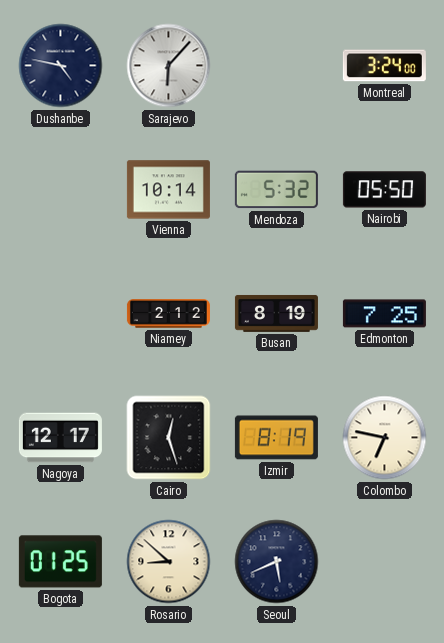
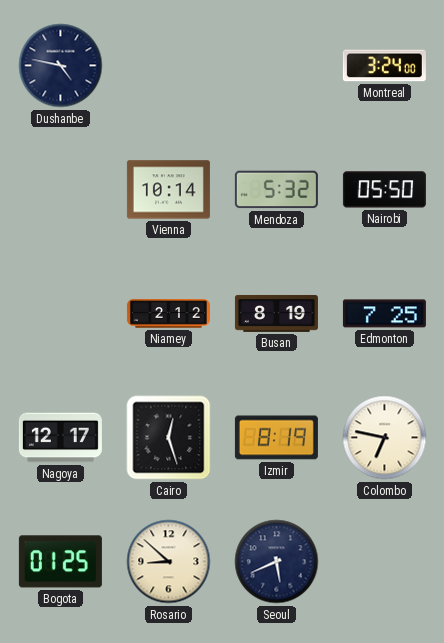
Sarajevo: 6:07 -> none (169, 66)
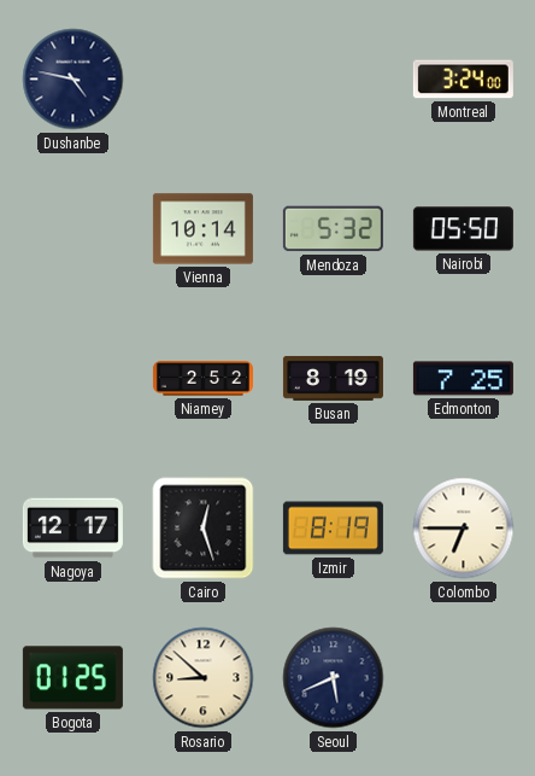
Niamey: 2:12 -> 2:52 (202, 379)
Colombo: 6:47 -> 6:45 (464, 529)
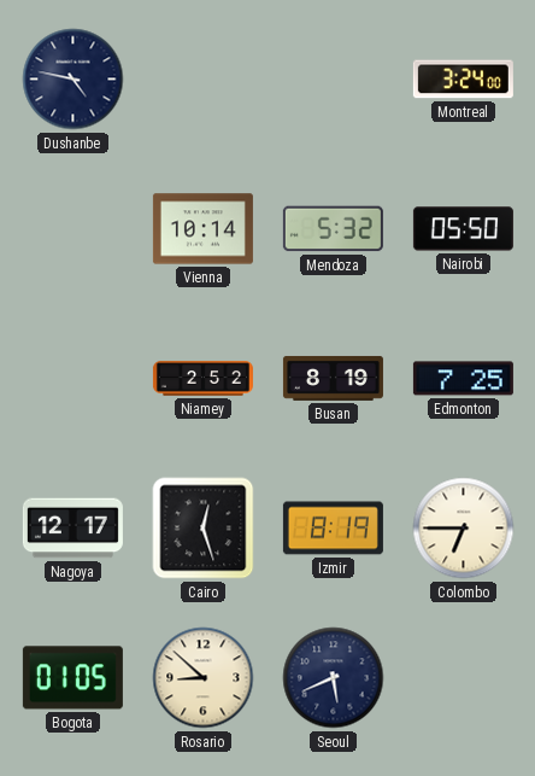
Bogota: 01:25 -> 01:05 (72, 678)
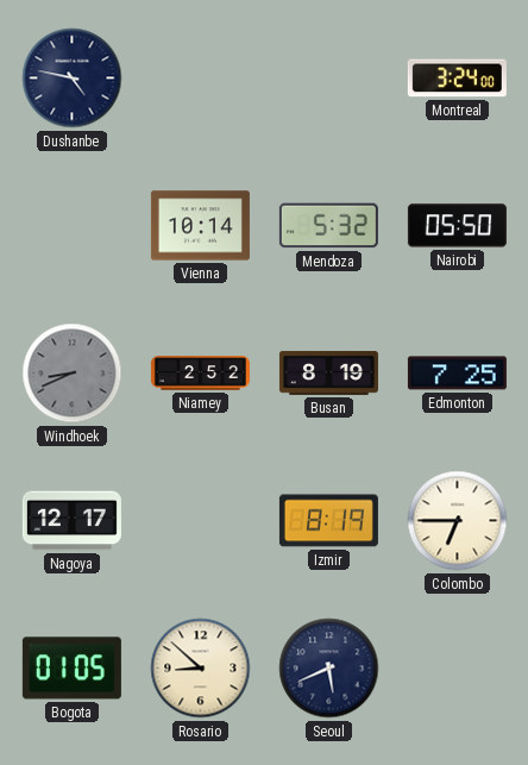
Windhoek: none -> 8:41 (73, 374)
Cairo: 12:27 -> none (204, 529)
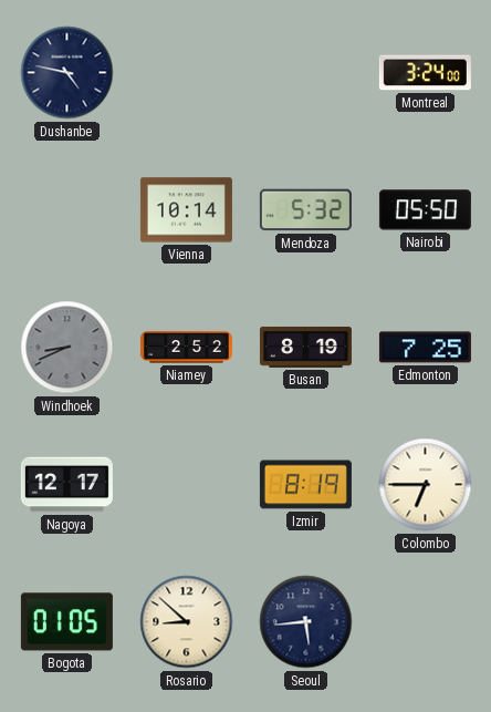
Seoul: 5:41 -> 5:44 (306, 622)
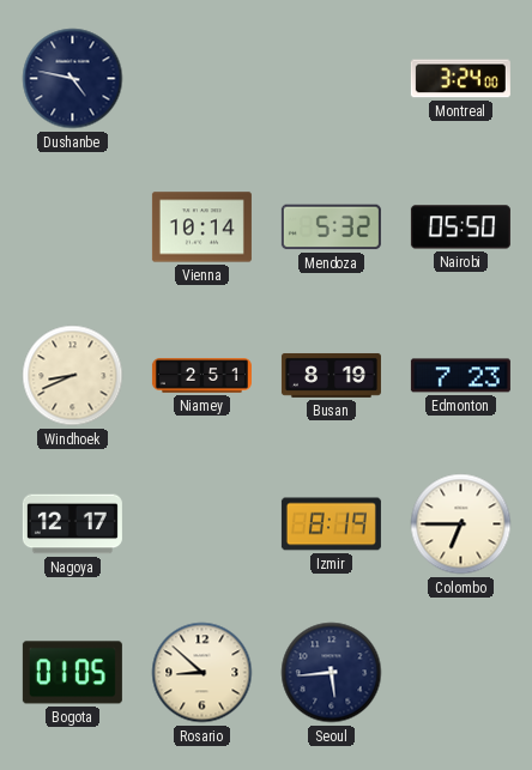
Windhoek dial: grey -> cream (73, 376)
Niamey: 2:52 -> 2:51 (201, 376)
Edmonton: 7:25 -> 7:23 (460, 376)
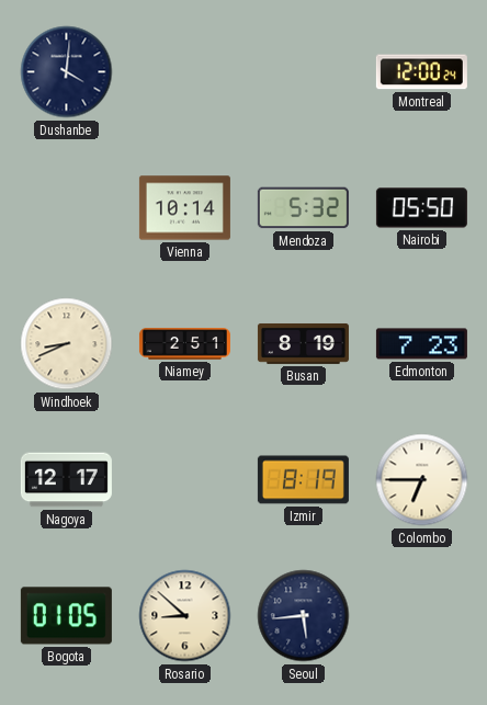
Dushanbe: 4:47 -> 4:01 (67, 72)
Montreal: 3:24 -> 12:00 (421, 72)
